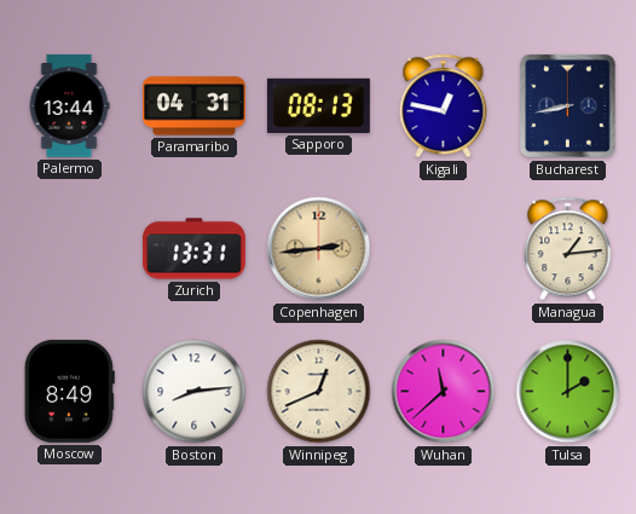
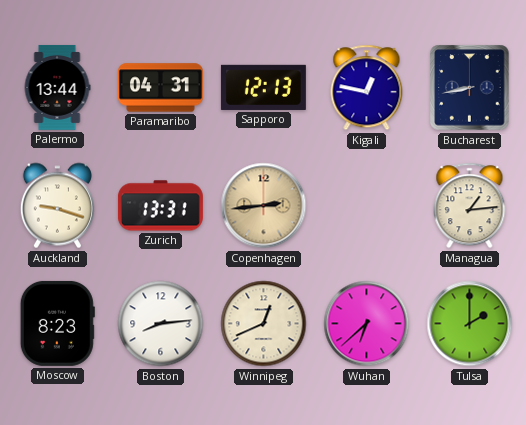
Sapporo: 08:13 -> 12:13 (263, 87)
Auckland: none -> 9:18 (57, 206)
Moscow: 8:49 -> 8:23 (57, 323)
Wuhan: 11:38 -> 6:38 (367, 324)
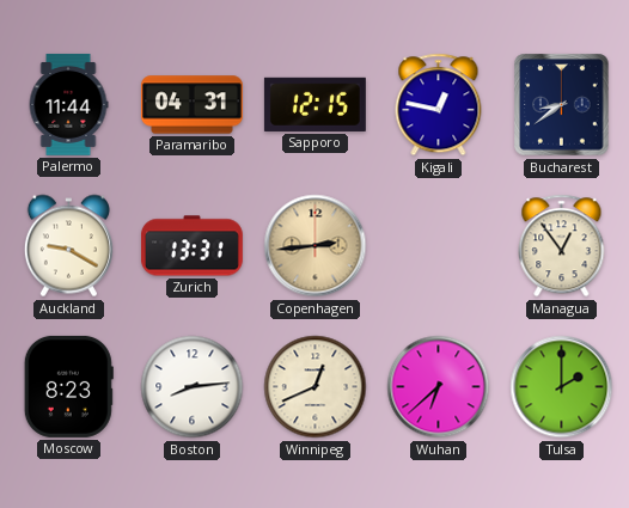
Palermo: 13:44 -> 11:44 (68, 104)
Sapporo: 12:13 -> 12:15 (314, 104)
Bucharest: 8:43 -> 8:39 (562, 105)
Auckland: 9:18 -> 9:20 (68, 246)
Managua: 1:14 -> 12:54 (562, 246)
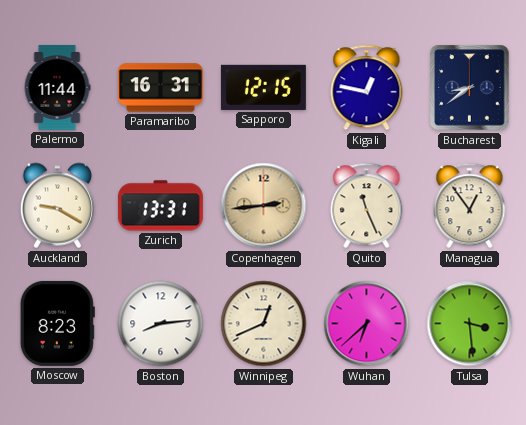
Paramaribo: 04:31 -> 16:31 (160, 88)
Quito: none -> 11:26 (367, 206)
Tulsa: 2:00 -> 3:29 (470, 324)
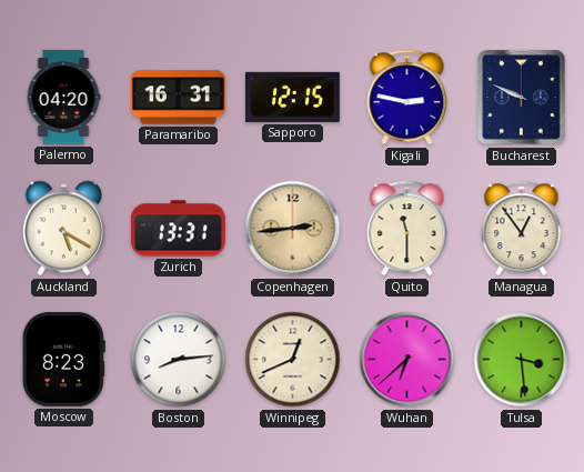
Palermo: 11:44 -> 04:20 (63, 97)
Kigali: 12:47 -> 2:47 (407, 98)
Bucharest: 8:39 -> 9:49 (522, 98)
Auckland: 9:20 -> 5:20 (63, 229)
Quito: 11:26 -> 11:30 (407, 229)
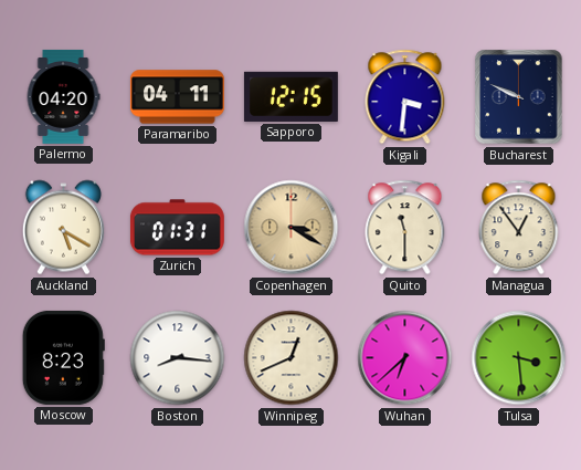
Paramaribo: 16:31 -> 04:11 (177, 97)
Kigali: 2:47 -> 3:31 (405, 97)
Zurich: 13:31 -> 01:31 (177, 228)
Copenhagen: 2:44 -> 3:20 (292, 228)
Boston: 8:14 -> 8:16 (178, 358)
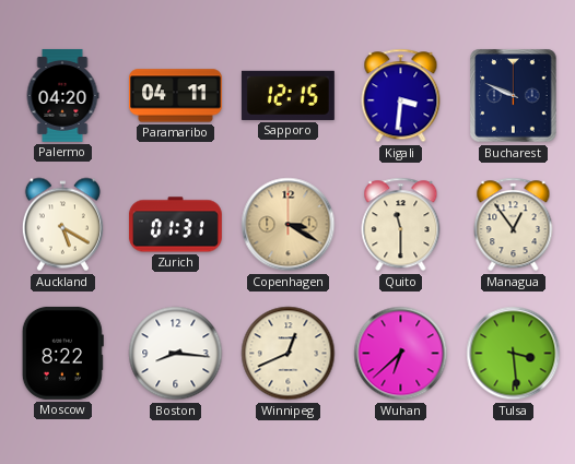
Moscow: 8:23 -> 8:22 (62, 353)
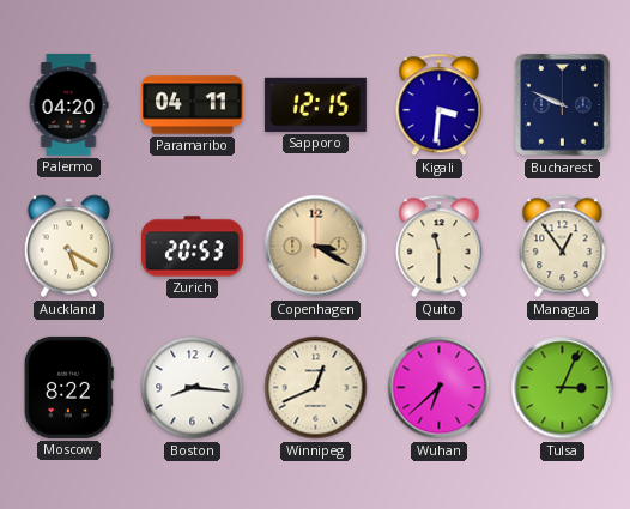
Zurich: 01:31 -> 20:53 (192, 247)
Tulsa: 3:29 -> 3:04 (563, 388)
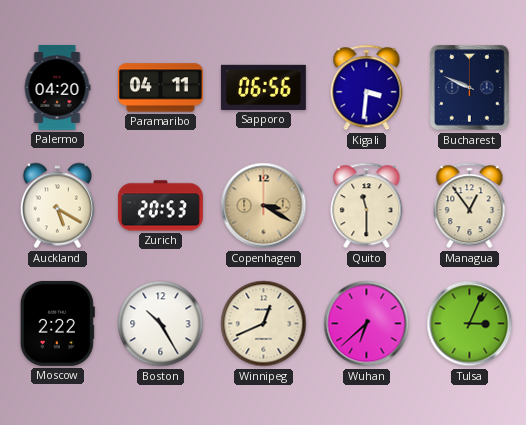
Sapporo: 12:15 -> 06:56 (263, 87)
Moscow: 8:22 -> 2:22 (57, 323)
Boston: 8:16 -> 10:25 (161, 324)
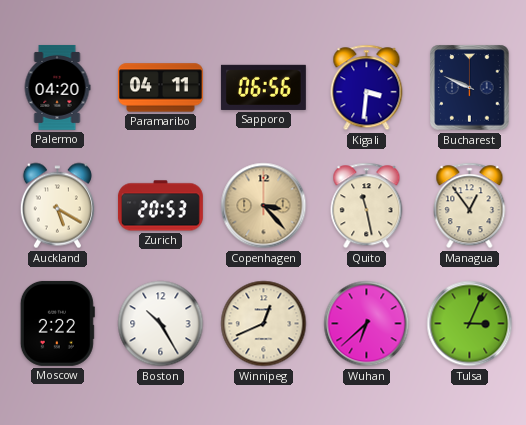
Copenhagen: 3:20 -> 3:23 (264, 206)
Quito: 11:30 -> 11:28 (367, 206)
